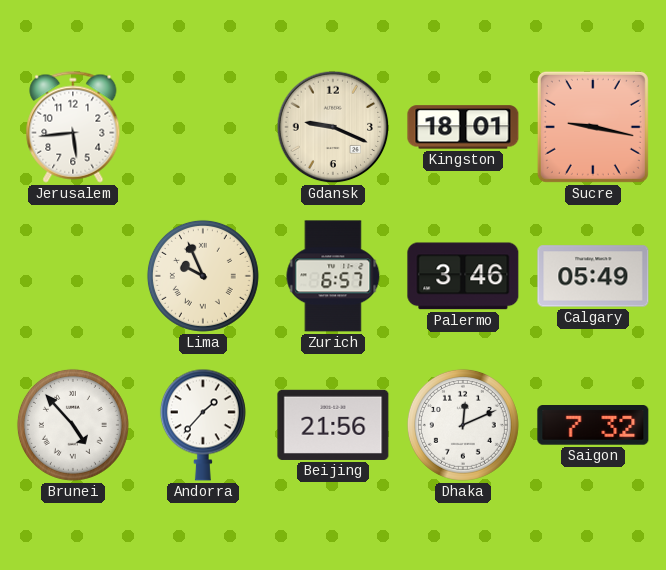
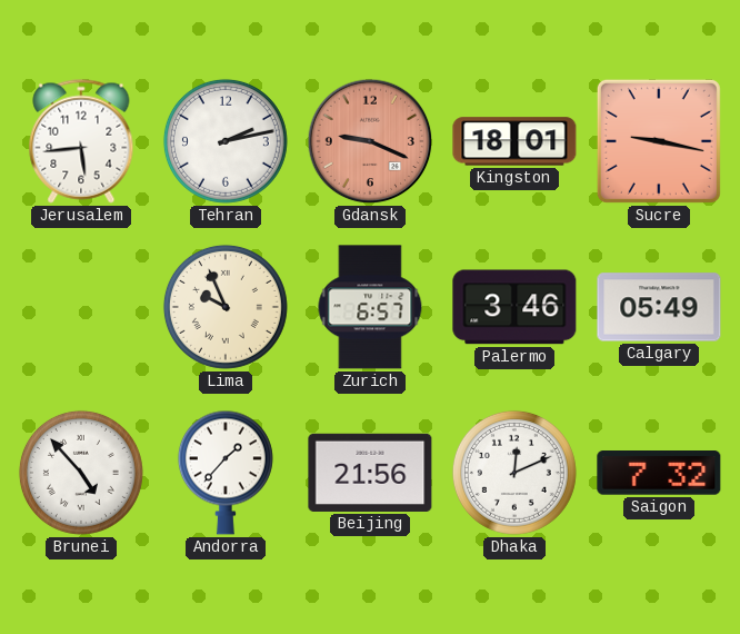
Tehran: none -> 2:13 (226, 141)
Gdansk dial: cream -> salmon (370, 141)
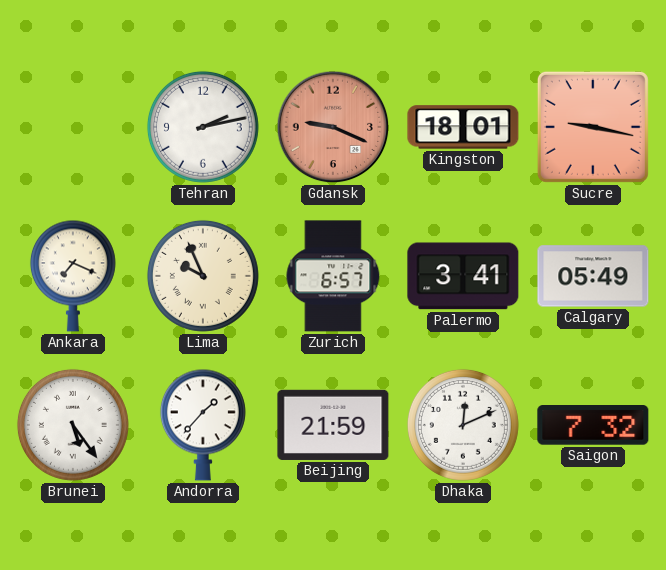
Jerusalem: 5:44 -> none (81, 141)
Ankara: none -> 7:19 (73, 276)
Palermo: 3:46 -> 3:41 (463, 276)
Brunei: 4:53 -> 5:24 (73, 425)
Beijing: 21:56 -> 21:59 (333, 425)
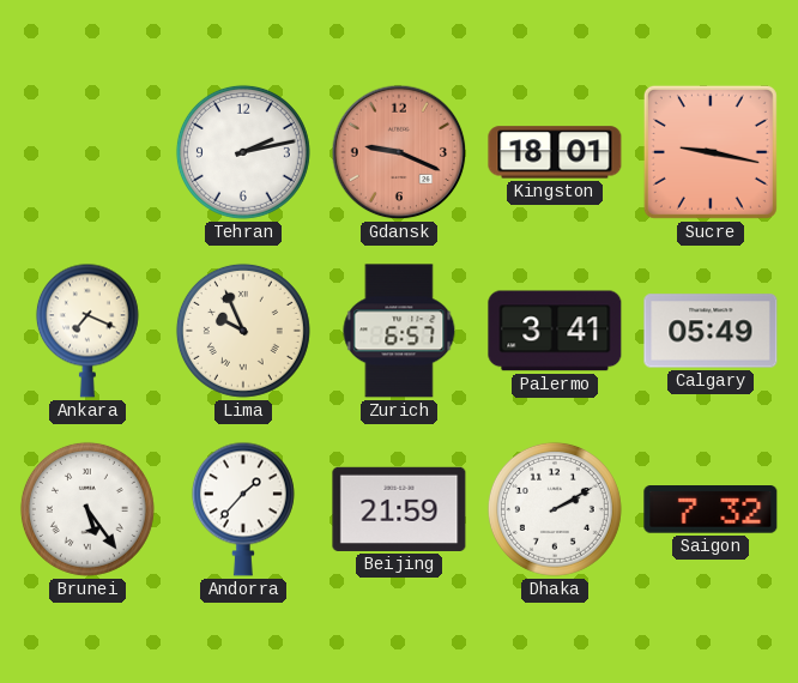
Dhaka: 12:11 -> 2:10 (555, 509)
